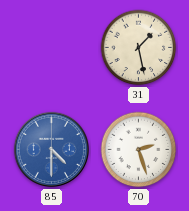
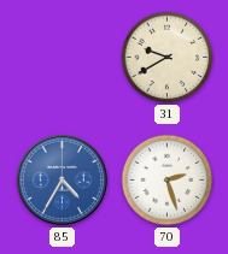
31: 1:28 -> 9:40 (168, 58)
85: 4:30 -> 4:35 (62, 179)
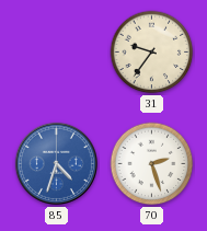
31: 9:40 -> 9:36 (152, 53)
85: 4:35 -> 4:33 (56, 163)
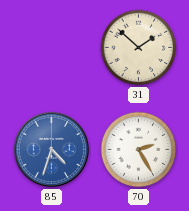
31: 9:36 -> 1:52 (139, 48)
70: 2:27 -> 2:25 (139, 150)
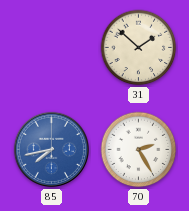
85: 4:33 -> 7:43 (51, 149)
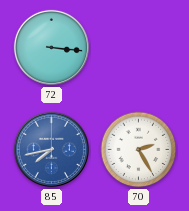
72: none -> 3:16 (51, 47)
31: 1:52 -> none (139, 48)
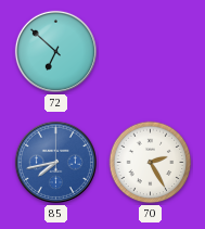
72: 3:16 -> 6:52 (55, 51)
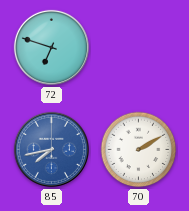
72: 6:52 -> 6:48 (51, 47)
70: 2:25 -> 2:10 (139, 150)
